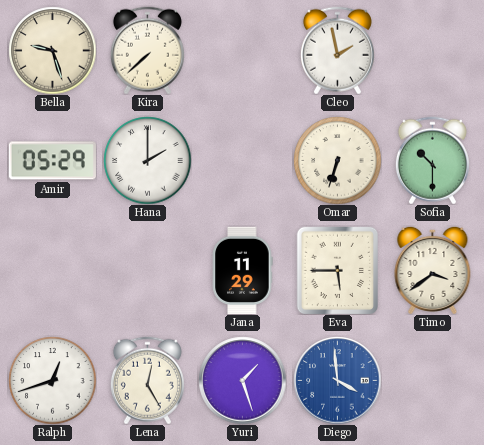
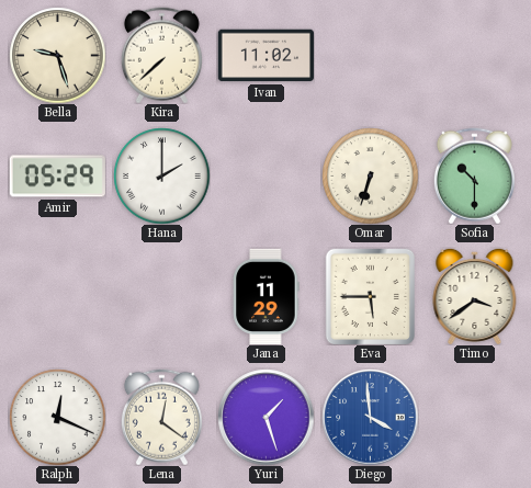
Ivan: none -> 11:02 (265, 56)
Cleo: 1:58 -> none (337, 50)
Ralph: 12:42 -> 12:19 (57, 417)
Lena: 12:25 -> 12:21 (161, 417)
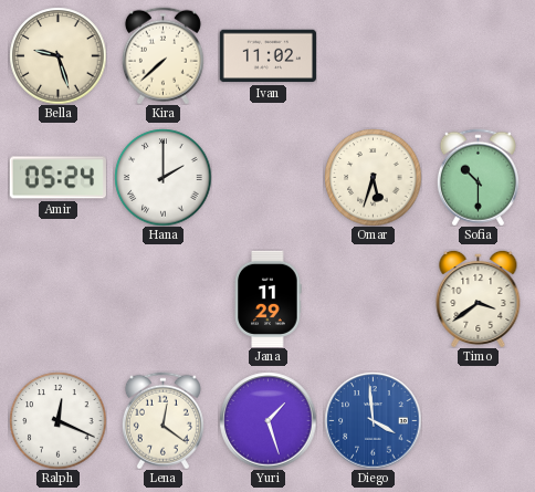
Amir: 05:29 -> 05:24 (57, 178)
Omar: 6:33 -> 5:33 (373, 177)
Eva: 5:45 -> none (370, 296)
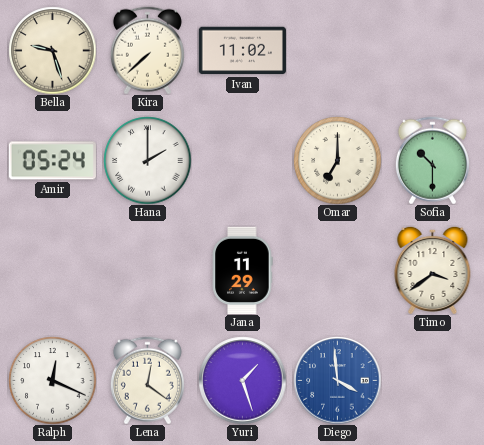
Omar: 5:33 -> 7:00 (337, 160)
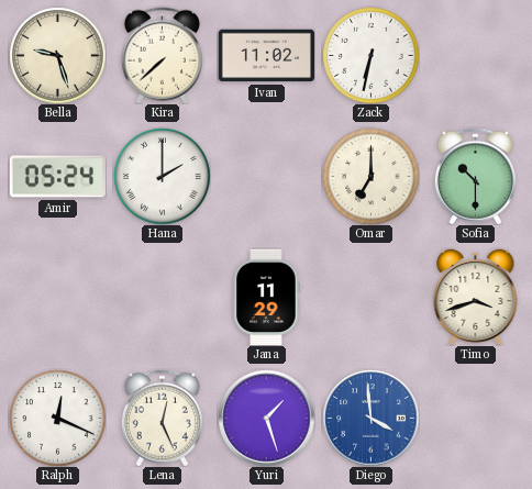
Zack: none -> 6:32 (370, 55)
Timo: 3:39 -> 3:42 (476, 297)
Lena: 12:21 -> 12:26 (162, 418)
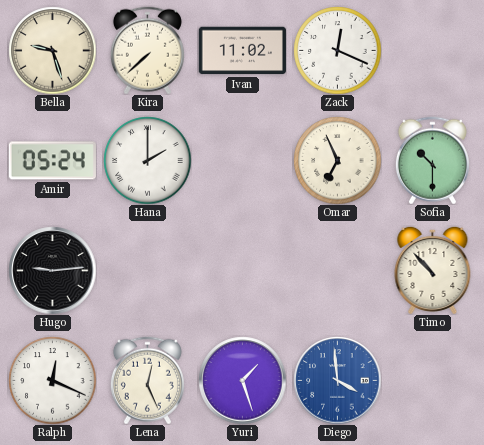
Zack: 6:32 -> 12:19 (337, 50)
Omar: 7:00 -> 6:56 (337, 160)
Hugo: none -> 9:14 (52, 270)
Jana: 11:29 -> none (266, 297)
Timo: 3:42 -> 10:53 (433, 270)
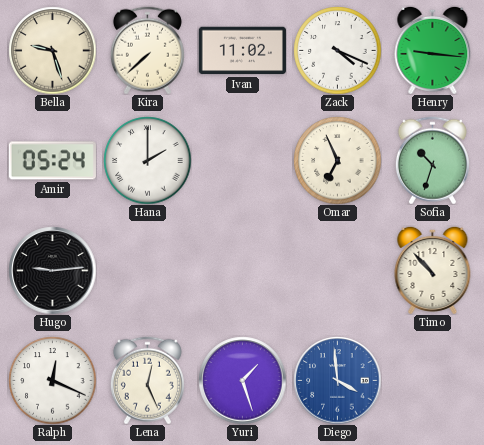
Zack: 12:19 -> 4:19 (337, 50)
Henry: none -> 9:16 (433, 50)
Sofia: 10:30 -> 10:33 (432, 160)
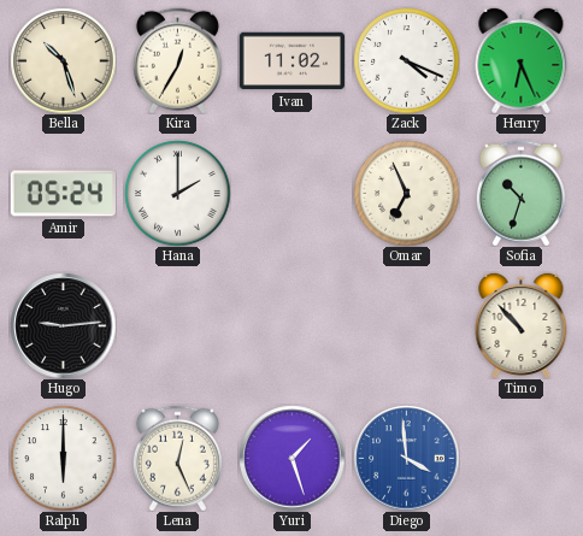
Bella: 9:27 -> 10:27 (63, 60)
Kira: 7:38 -> 12:35 (177, 60)
Henry: 9:16 -> 6:26 (522, 60)
Ralph: 12:19 -> 6:00 (63, 458)
